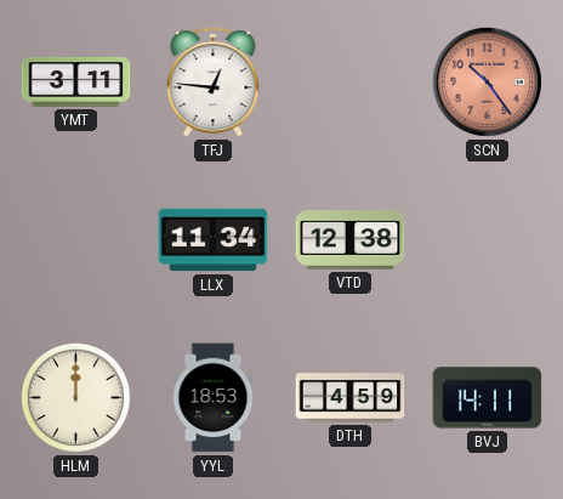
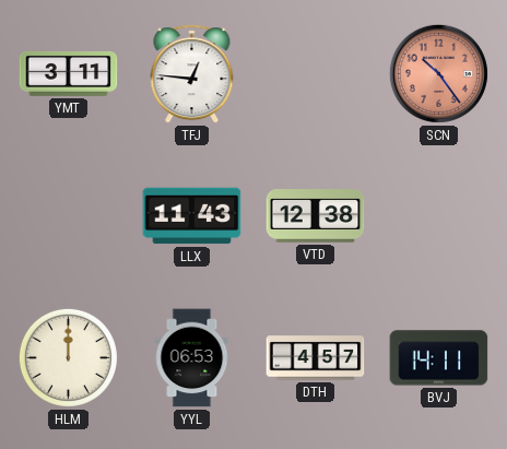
LLX: 11:34 -> 11:43 (192, 216)
YYL: 18:53 -> 06:53 (192, 358)
DTH: 4:59 -> 4:57 (316, 358)
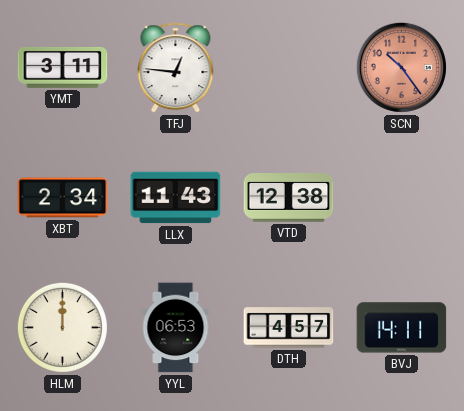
XBT: none -> 2:34 (63, 198)
